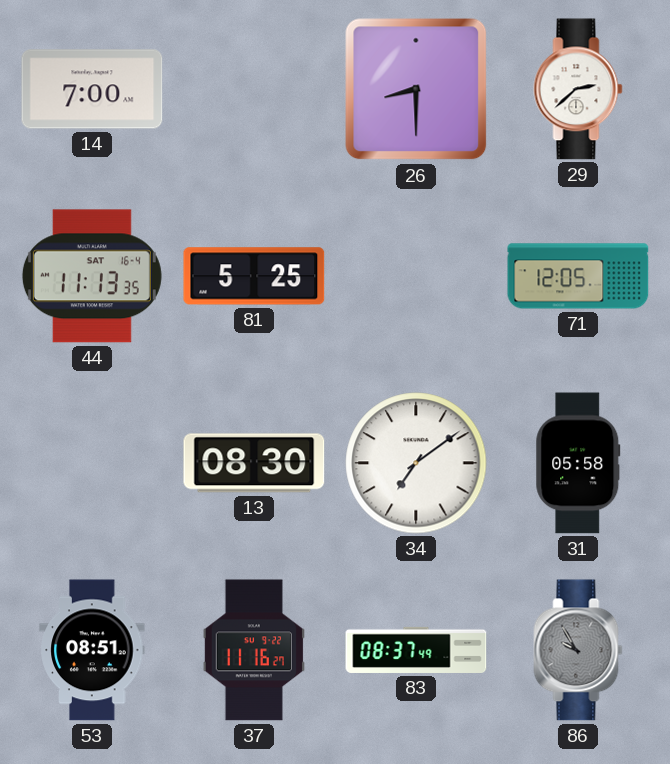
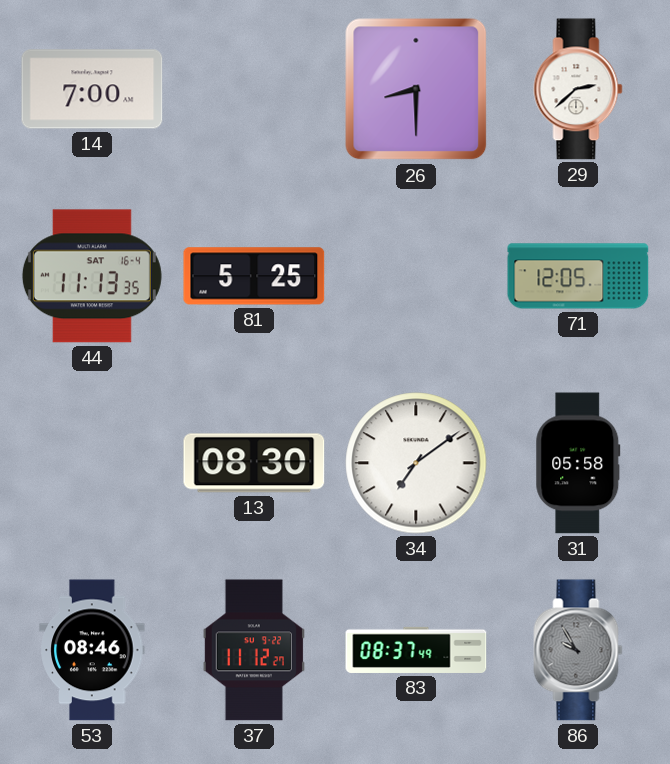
53: 08:51 -> 08:46 (92, 650)
37: 11:16 -> 11:12 (254, 650)
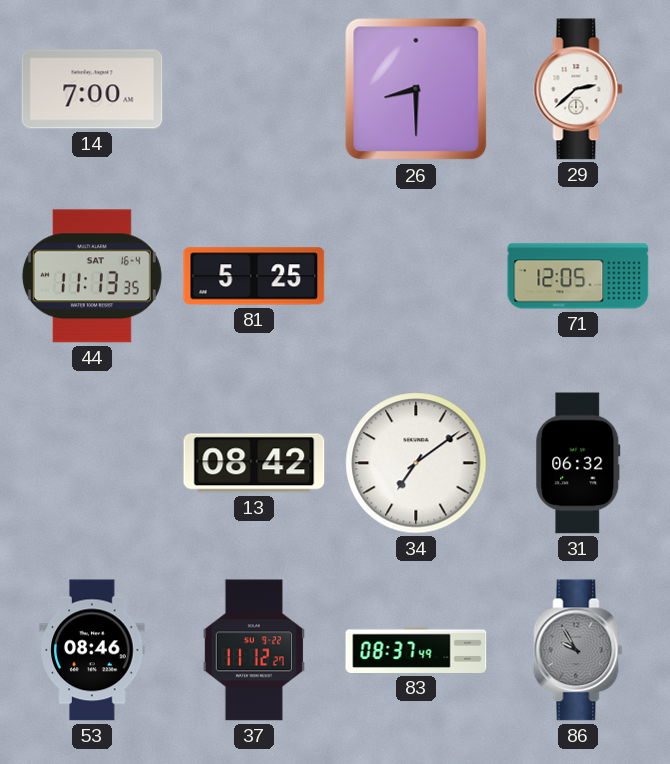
13: 08:30 -> 08:42 (254, 463)
31: 05:58 -> 06:32 (578, 463)
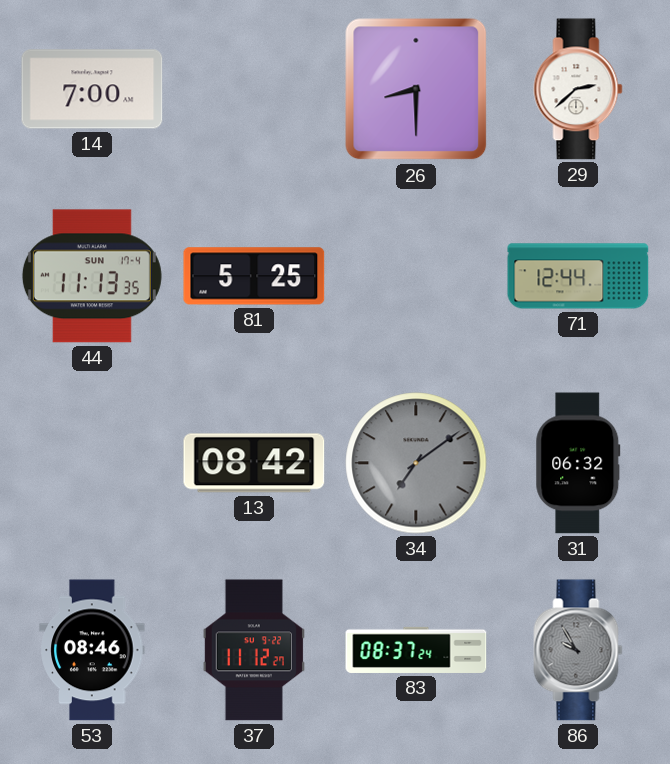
44 date: SAT 16-4 -> SUN 17-4 (92, 276)
71: 12:05 -> 12:44 (578, 276)
34 dial: white -> grey (416, 463)
83: 08:37:49 -> 08:37:24 (416, 650)
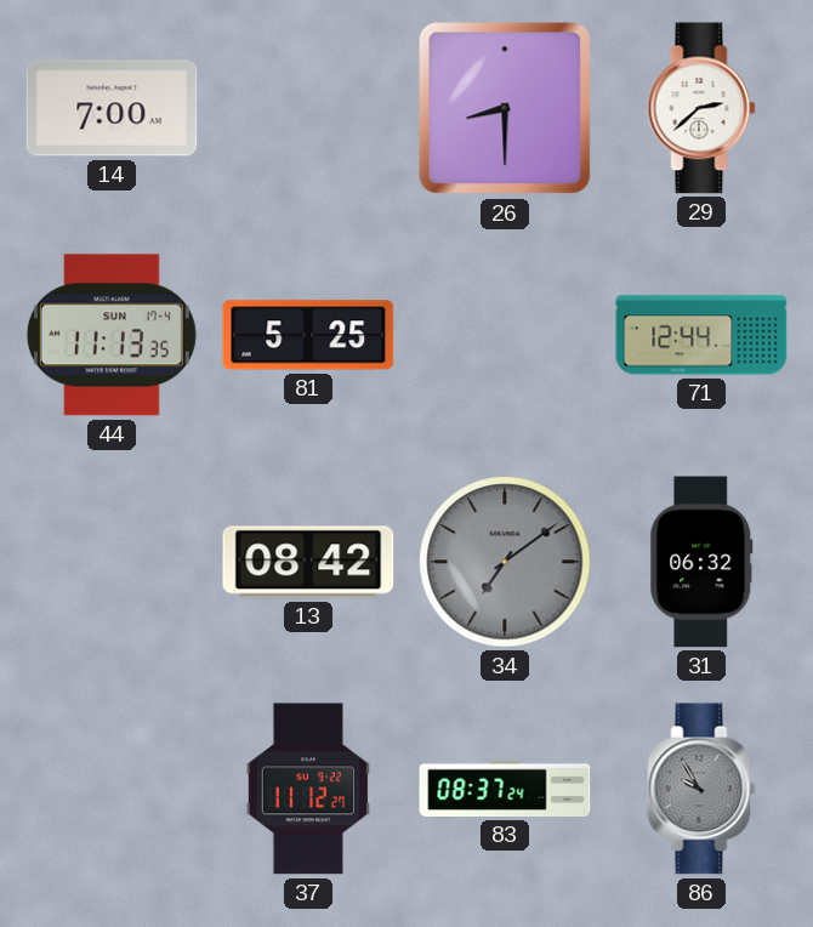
53: 08:46 -> none (92, 650)
